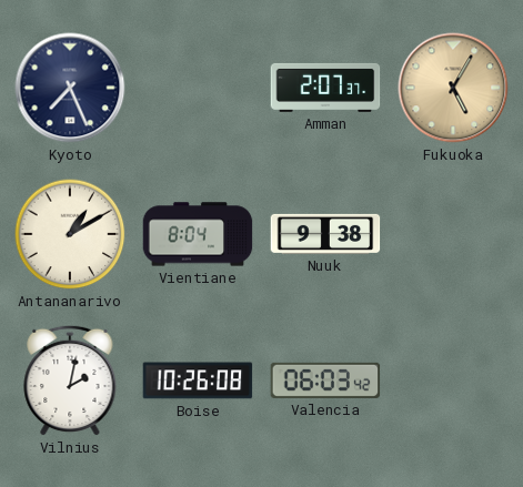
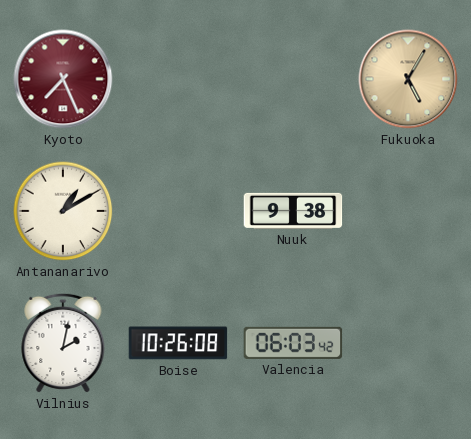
Kyoto dial: navy -> burgundy (63, 79)
Amman: 2:07 -> none (325, 88)
Vientiane: 8:04 -> none (198, 234)
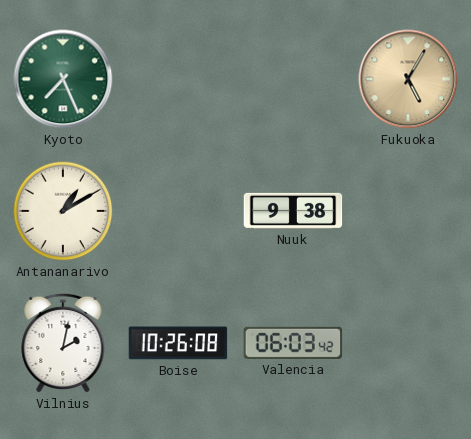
Kyoto dial: burgundy -> green (63, 79)
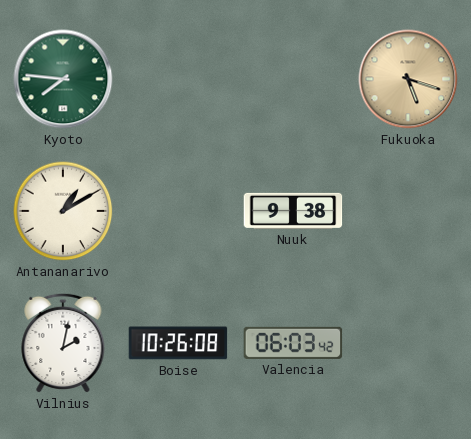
Kyoto: 7:26 -> 7:46 (63, 79)
Fukuoka: 5:05 -> 5:18 (408, 79)
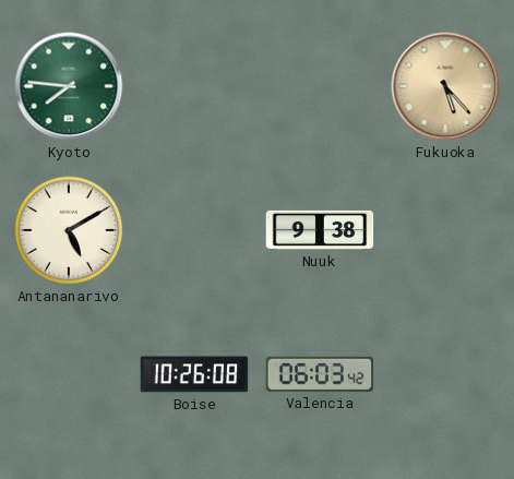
Fukuoka: 5:18 -> 5:23 (445, 86)
Antananarivo: 1:10 -> 5:10 (69, 230)
Vilnius: 2:02 -> none (63, 343)
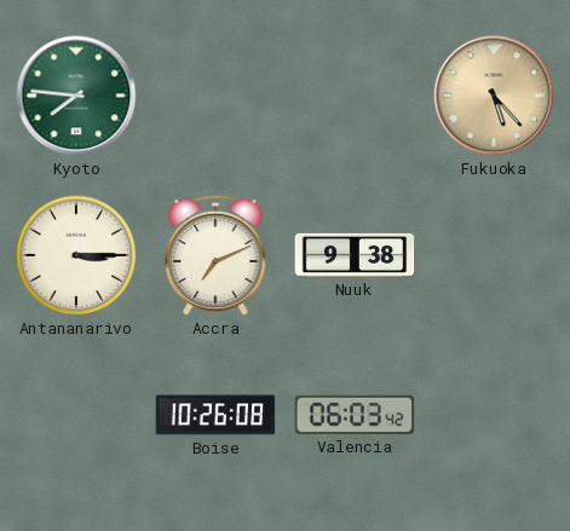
Antananarivo: 5:10 -> 3:15 (76, 255)
Accra: none -> 7:11 (215, 255)
